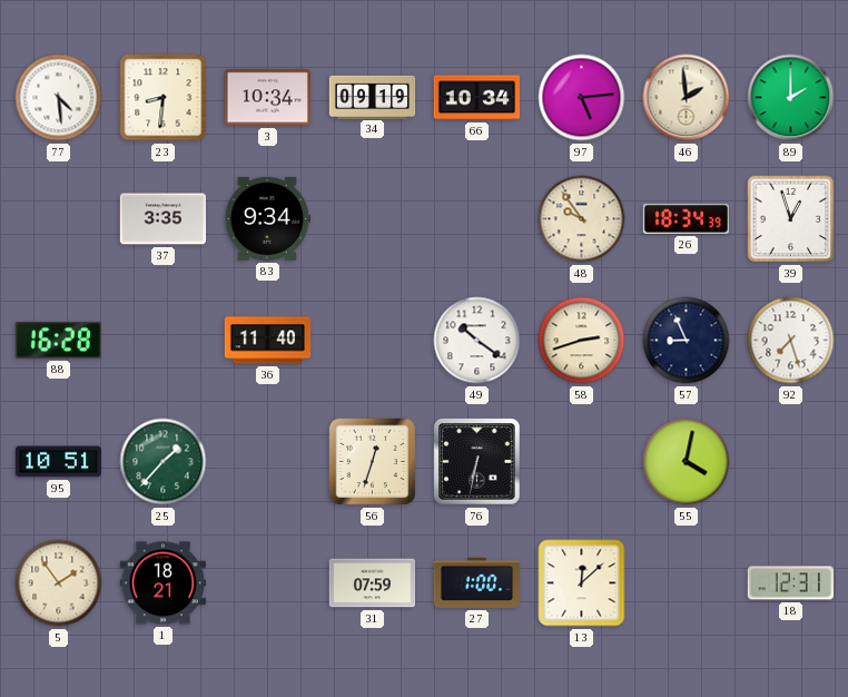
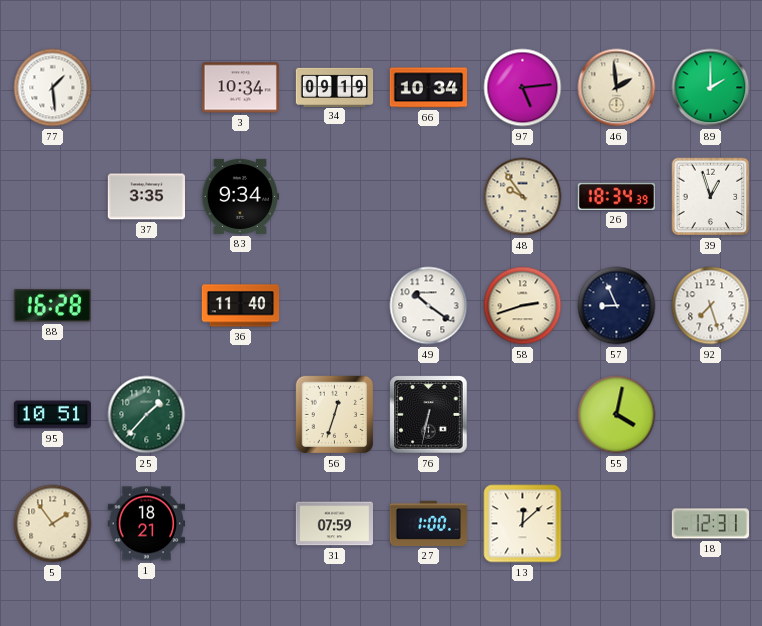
77: 4:29 -> 1:29 (53, 88)
23: 8:31 -> none (164, 98)
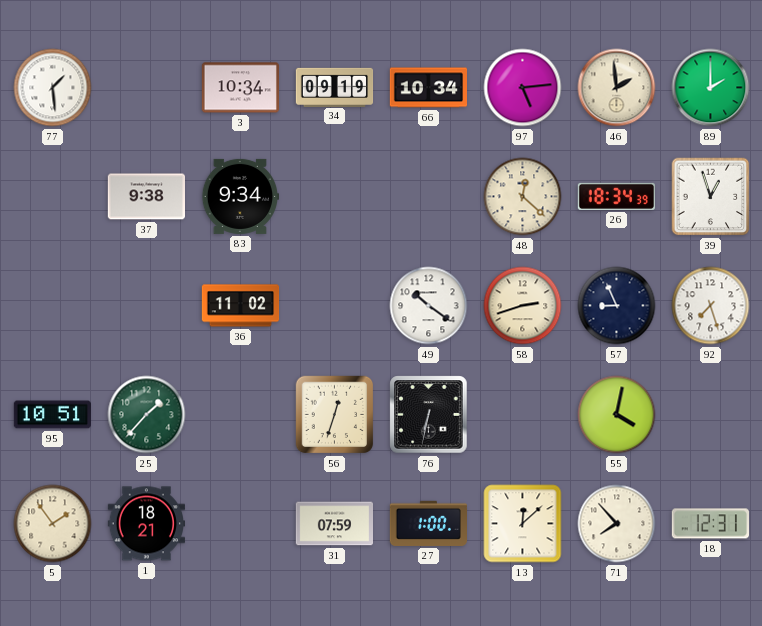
37: 3:35 -> 9:38 (146, 197)
48: 9:54 -> 12:22 (523, 197)
88: 16:28 -> none (52, 305)
36: 11:40 -> 11:02 (241, 306)
71: none -> 7:53 (617, 524)
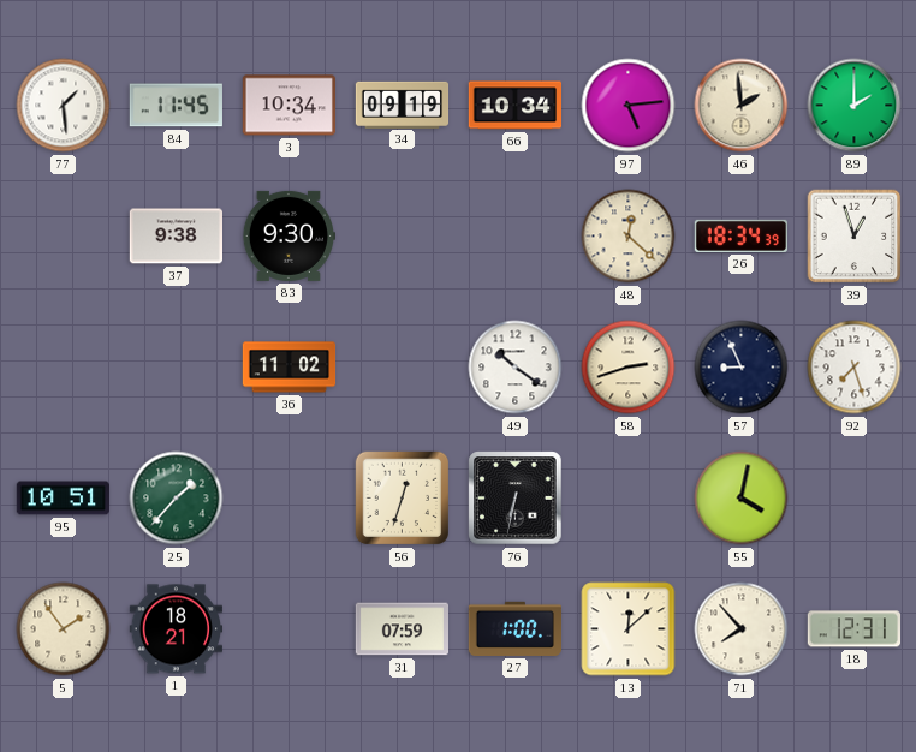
84: none -> 11:45 (176, 106)
83: 9:34 -> 9:30 (287, 235)
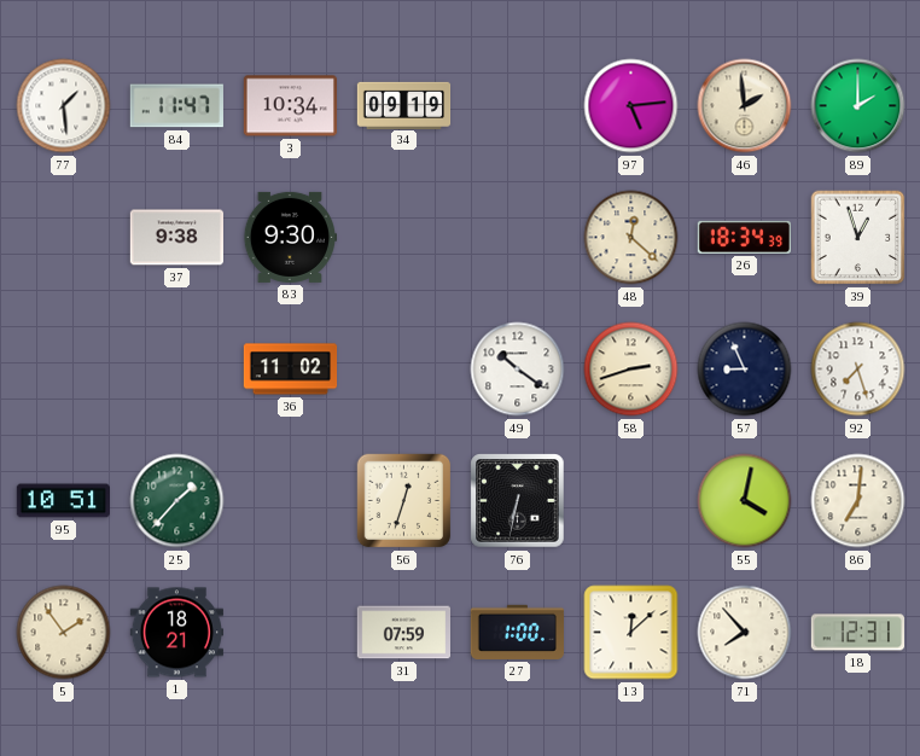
84: 11:45 -> 11:47 (176, 106)
66: 10:34 -> none (516, 106)
86: none -> 7:01 (858, 501)
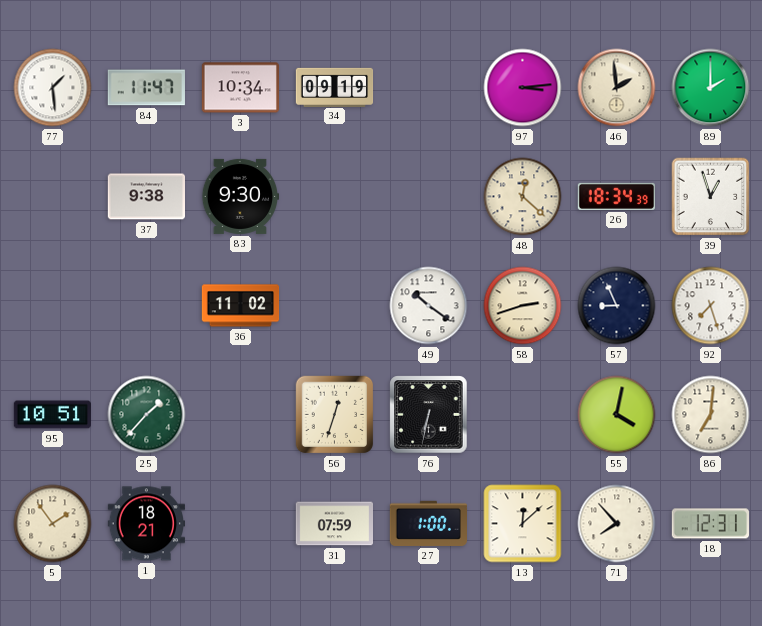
97: 5:14 -> 3:14 (523, 88)
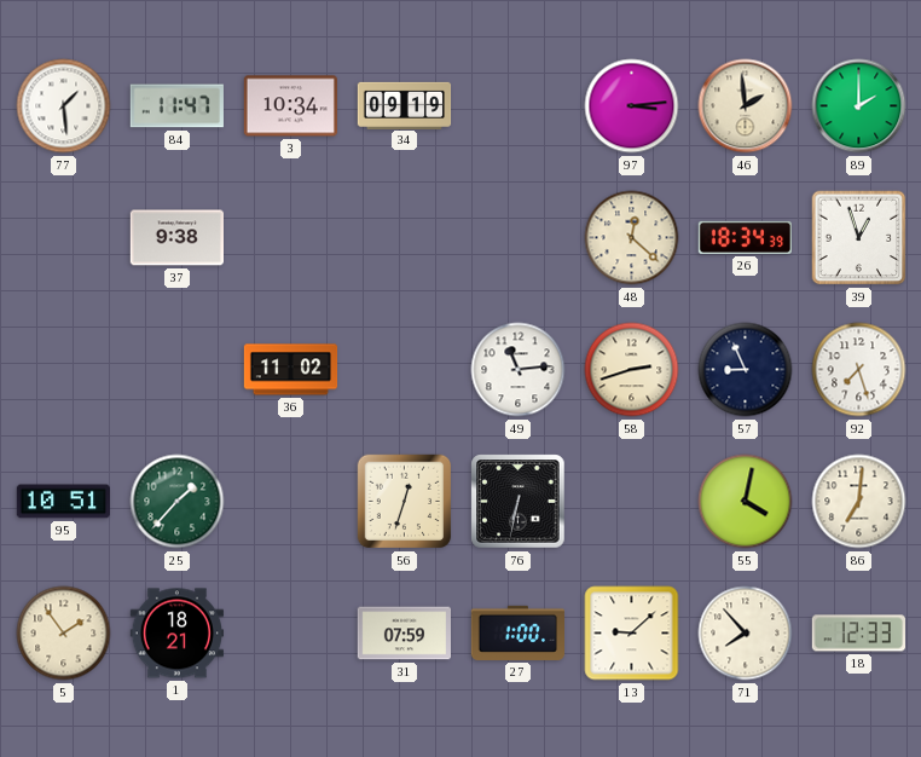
83: 9:30 -> none (239, 196)
49: 10:21 -> 11:14 (519, 370)
13: 12:08 -> 9:08 (632, 634)
18: 12:31 -> 12:33 (858, 634)
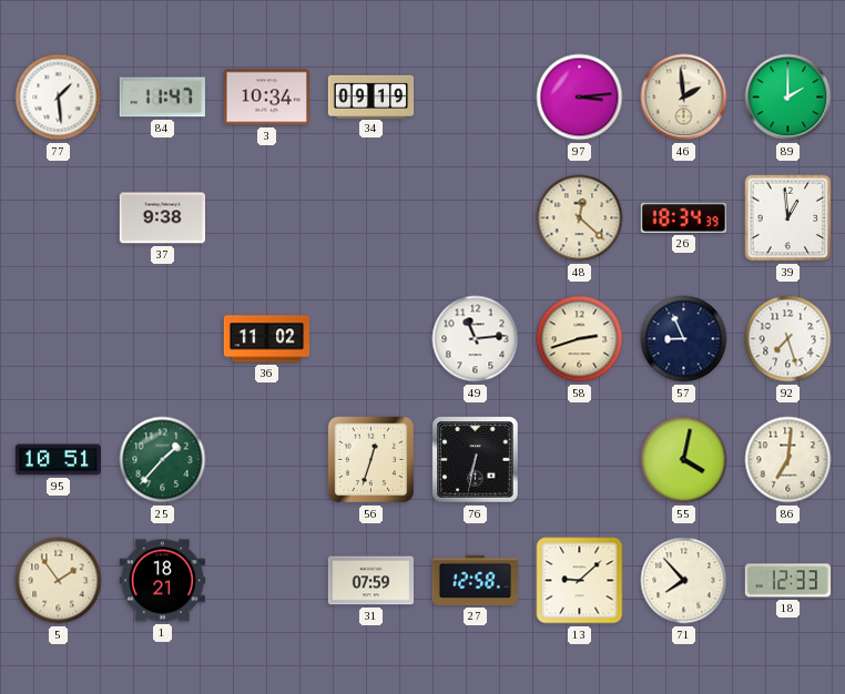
39: 12:57 -> 12:59 (788, 218)
27: 1:00 -> 12:58 (475, 580)
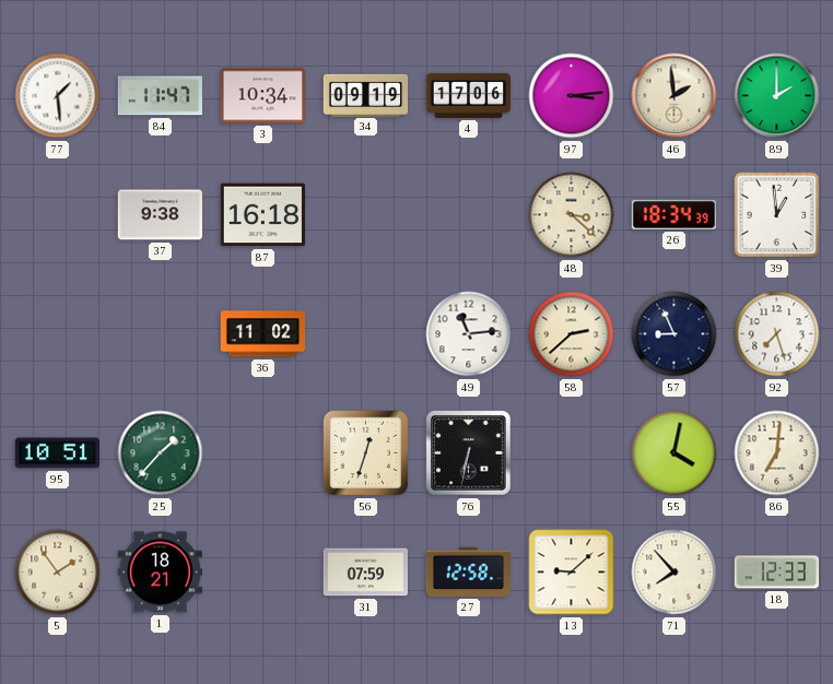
4: none -> 17:06 (469, 95)
87: none -> 16:18 (262, 215)
48: 12:22 -> 3:22 (572, 215)
58: 2:42 -> 2:38 (572, 334)
